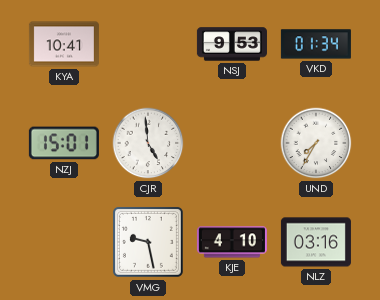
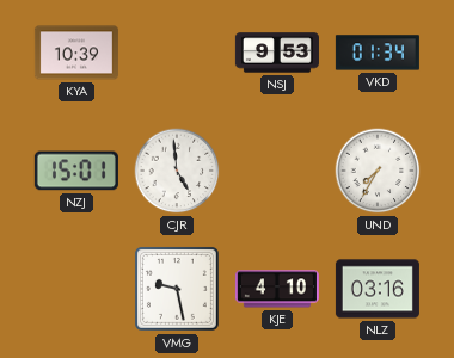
KYA: 10:41 -> 10:39 (76, 53)
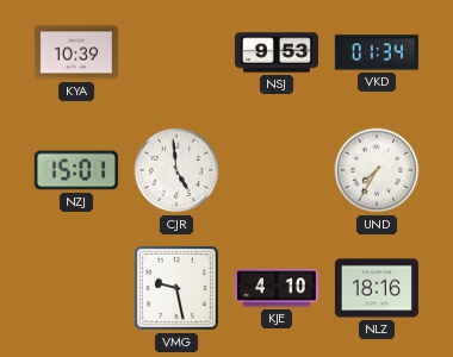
NLZ: 03:16 -> 18:16 (377, 288)
